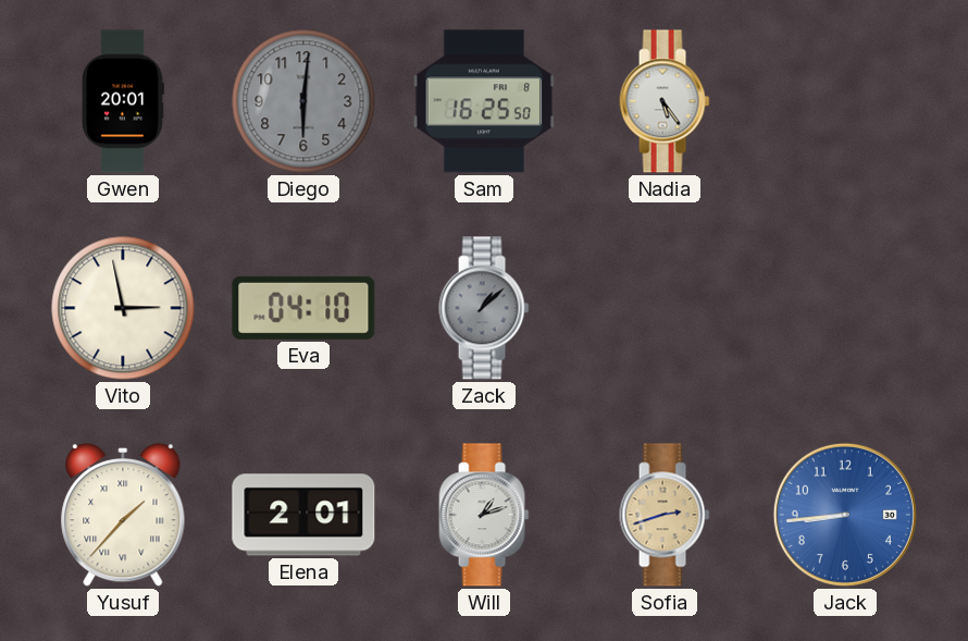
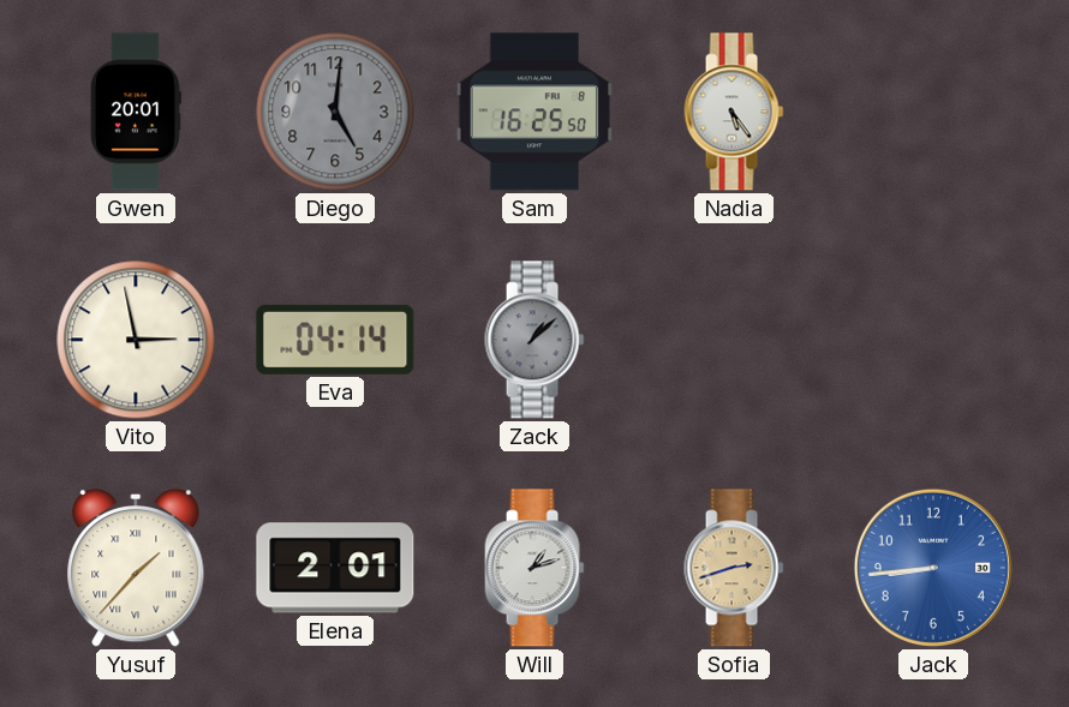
Diego: 6:01 -> 5:01 (335, 112)
Eva: 04:10 -> 04:14 (335, 340)
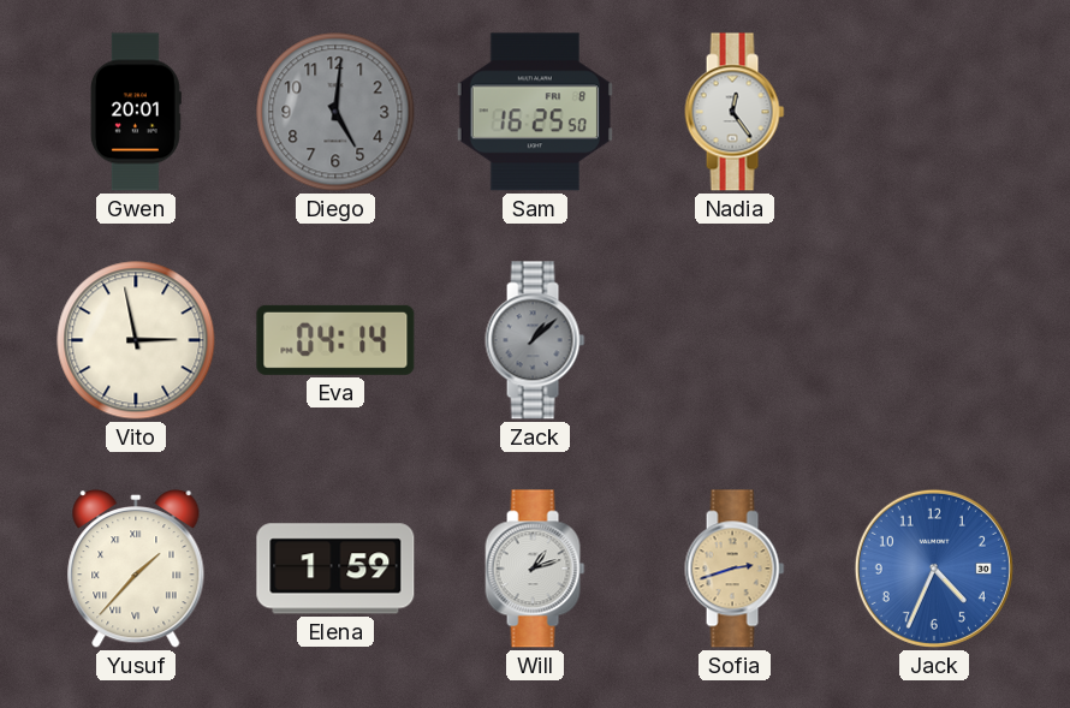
Nadia: 5:24 -> 12:24 (735, 112)
Elena: 2:01 -> 1:59 (335, 569)
Jack: 8:44 -> 4:34 (934, 569)
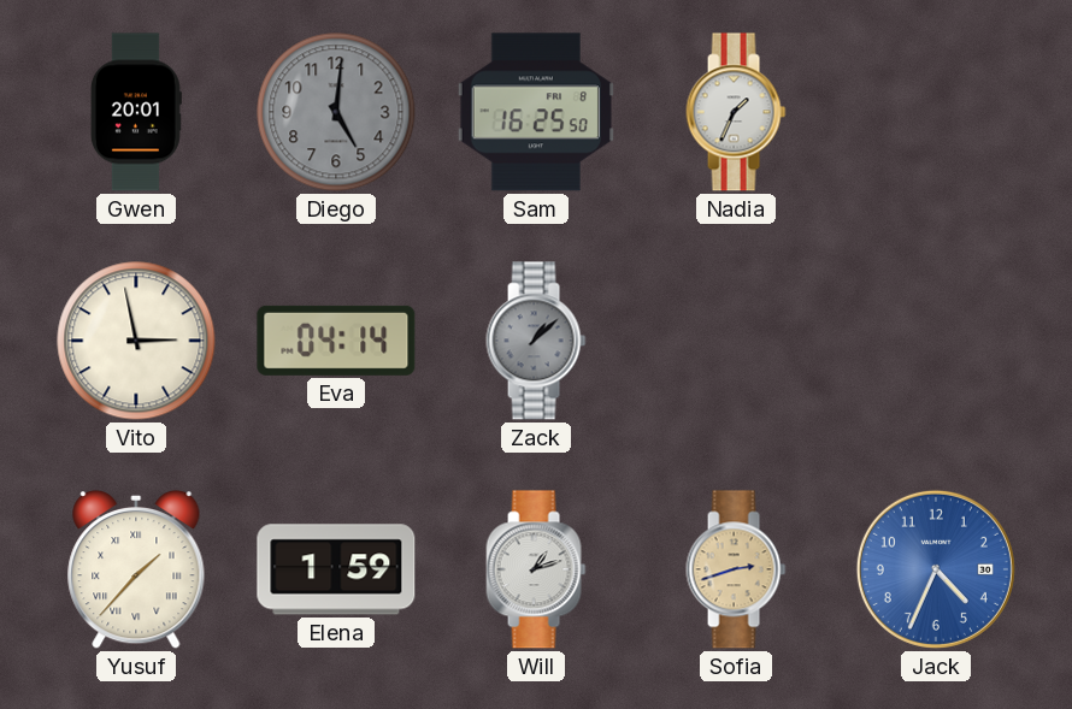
Nadia: 12:24 -> 1:34 (736, 112)
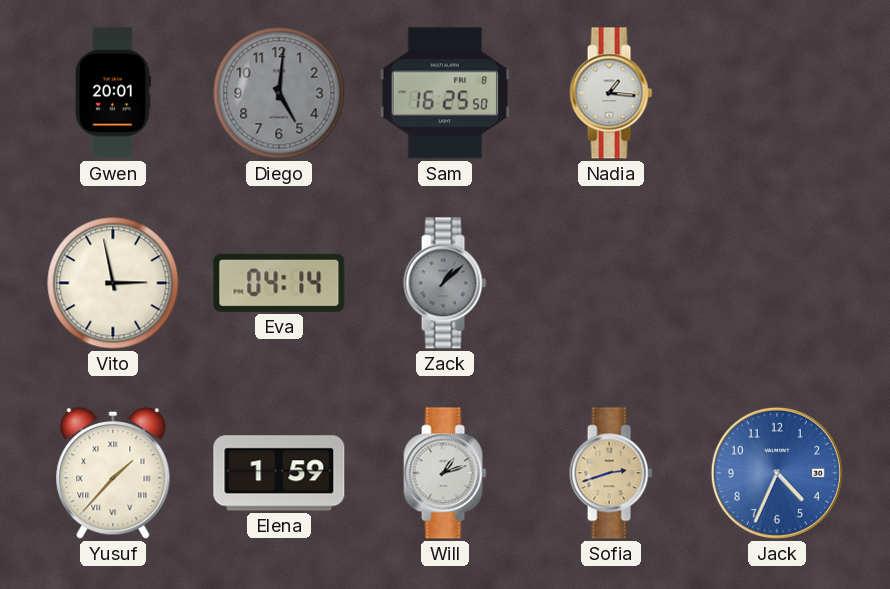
Nadia: 1:34 -> 1:16 (611, 93)
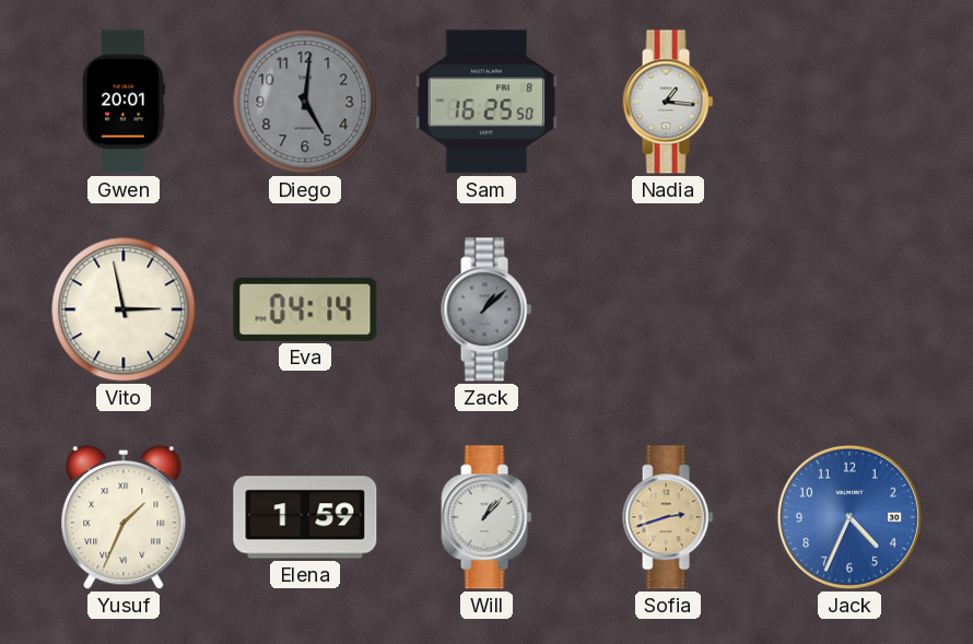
Yusuf: 1:37 -> 1:34 (124, 517)
Will: 1:12 -> 1:07 (486, 517)
